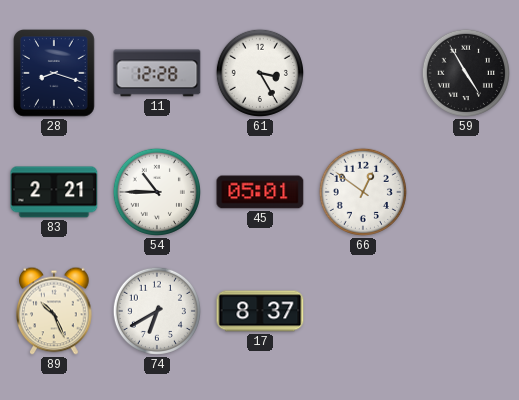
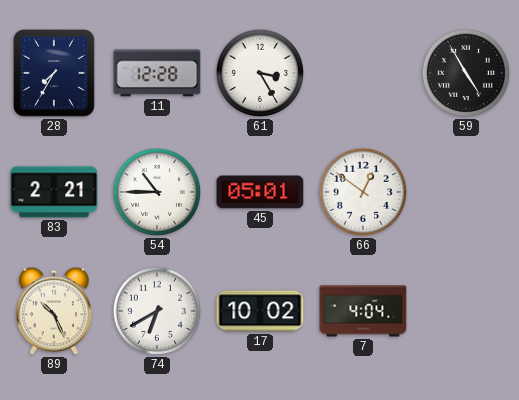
28: 8:18 -> 7:35 (55, 74)
17: 8:37 -> 10:02 (260, 311)
7: none -> 4:04 (363, 311)
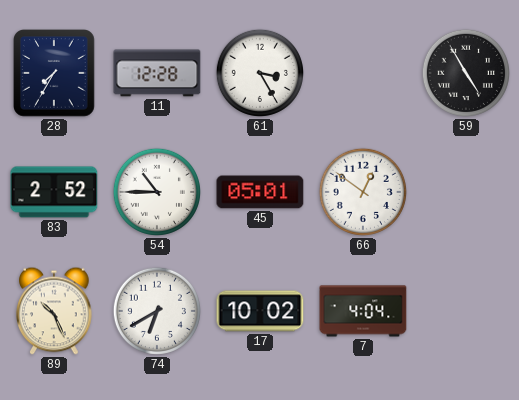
83: 2:21 -> 2:52 (54, 192)
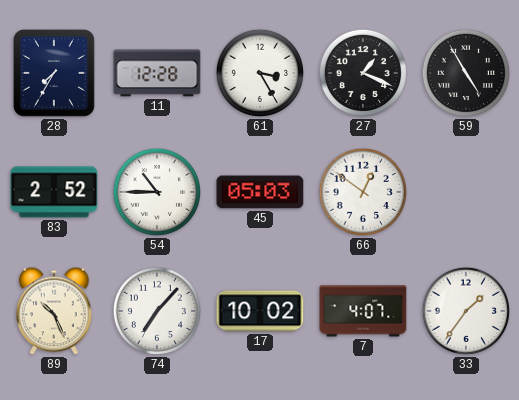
27: none -> 1:19 (363, 73)
45: 05:01 -> 05:03 (260, 192)
74: 6:40 -> 7:07 (157, 311)
7: 4:04 -> 4:07 (363, 311)
33: none -> 1:36 (466, 311)
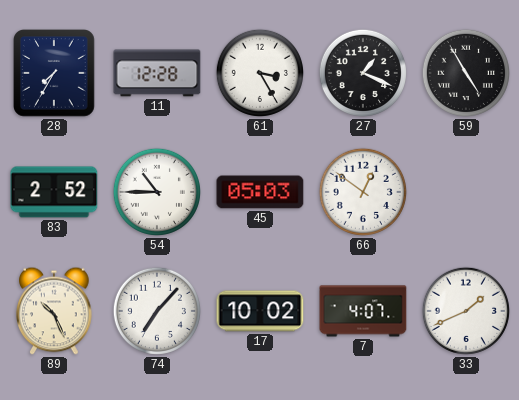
33: 1:36 -> 1:41 (466, 311)
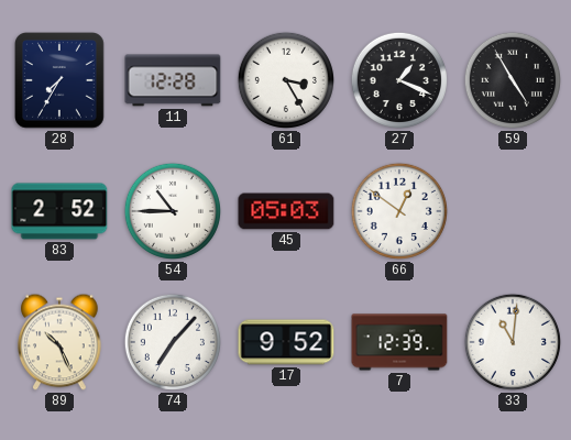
17: 10:02 -> 9:52 (286, 342)
7: 4:07 -> 12:39 (399, 342)
33: 1:41 -> 11:01 (513, 342)
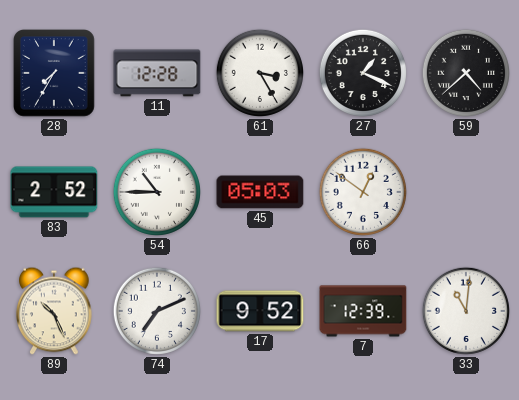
59: 4:55 -> 4:38 (466, 73)
74: 7:07 -> 7:11 (157, 311)
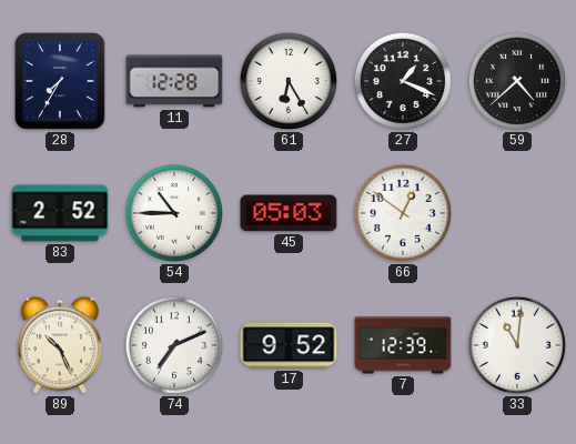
61: 3:25 -> 6:25 (289, 81)
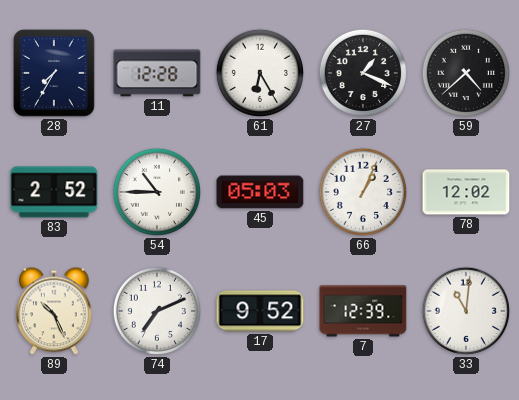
66: 12:51 -> 1:04 (363, 192)
78: none -> 12:02 (466, 192)
